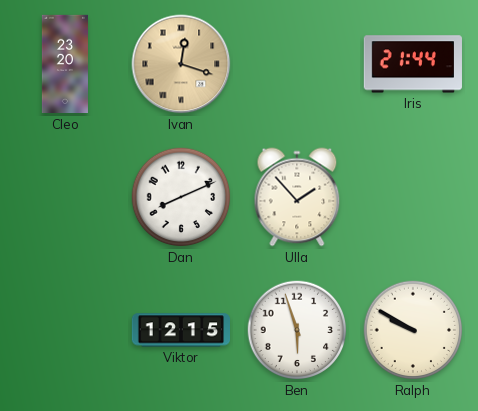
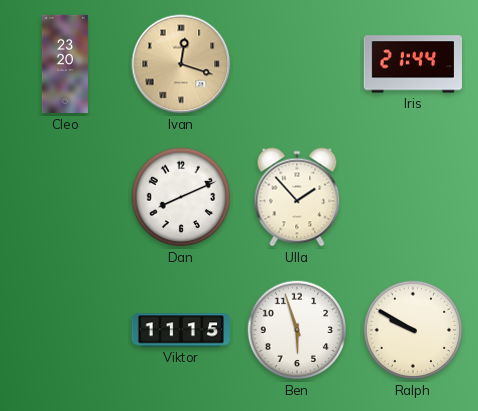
Viktor: 12:15 -> 11:15 (180, 330)
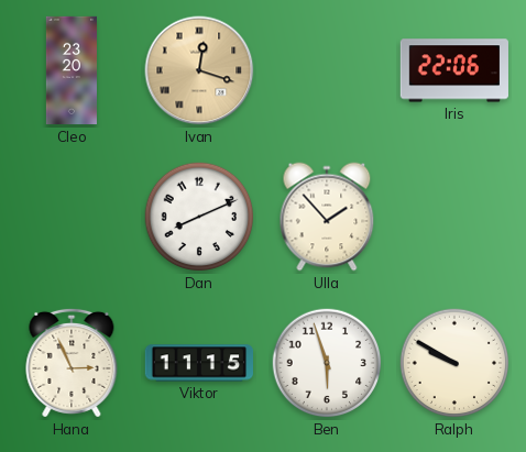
Iris: 21:44 -> 22:06 (454, 70)
Hana: none -> 2:56 (72, 363)
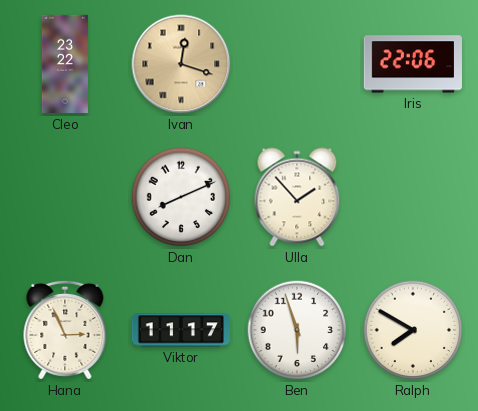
Cleo: 23:20 -> 23:22 (65, 64)
Viktor: 11:15 -> 11:17 (180, 330)
Ralph: 9:50 -> 7:50 (413, 330)
